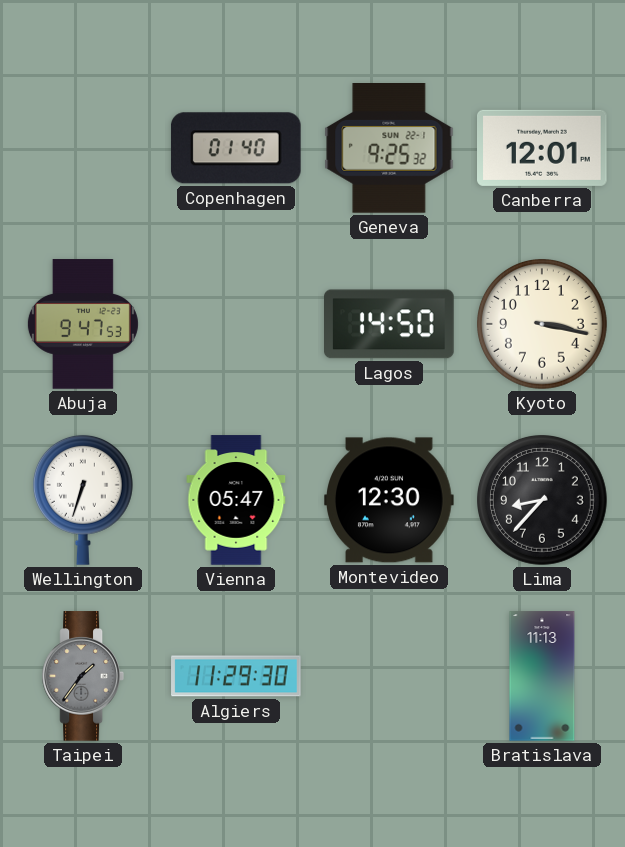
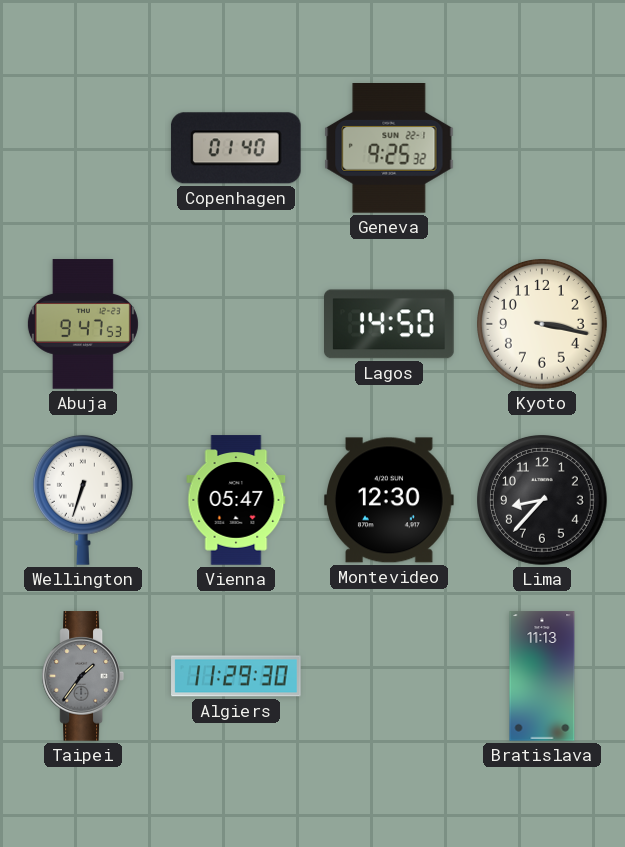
Canberra: 12:01 -> none (542, 148)
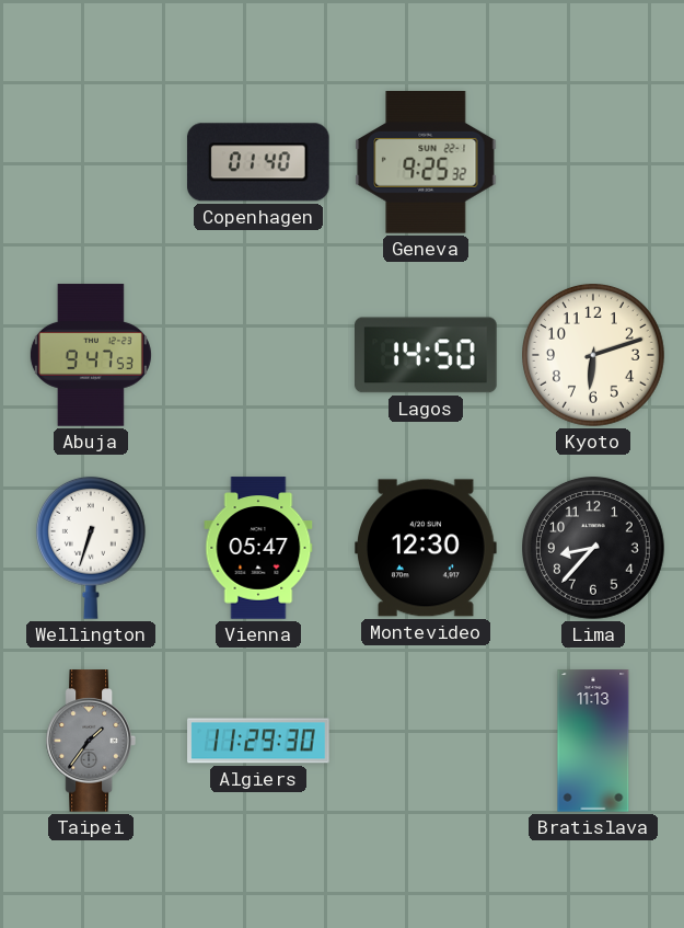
Kyoto: 3:17 -> 6:12 (594, 356)
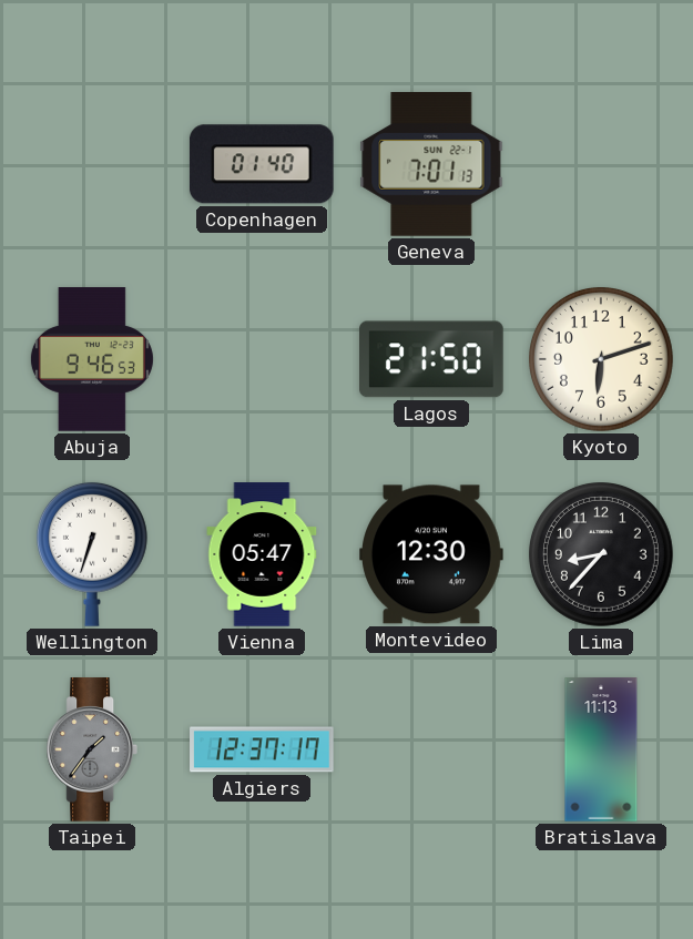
Geneva: 9:25 -> 7:01 (431, 165)
Abuja: 9:47 -> 9:46 (92, 359)
Lagos: 14:50 -> 21:50 (432, 359)
Algiers: 11:29 -> 12:37 (262, 749)
